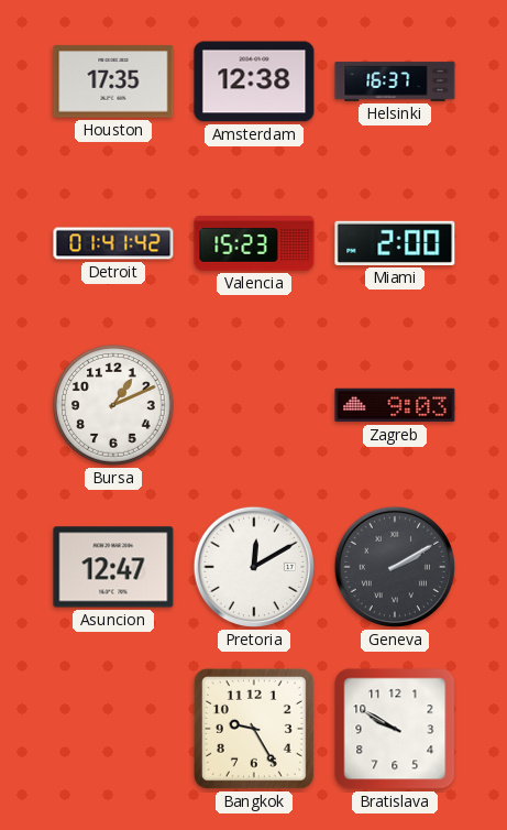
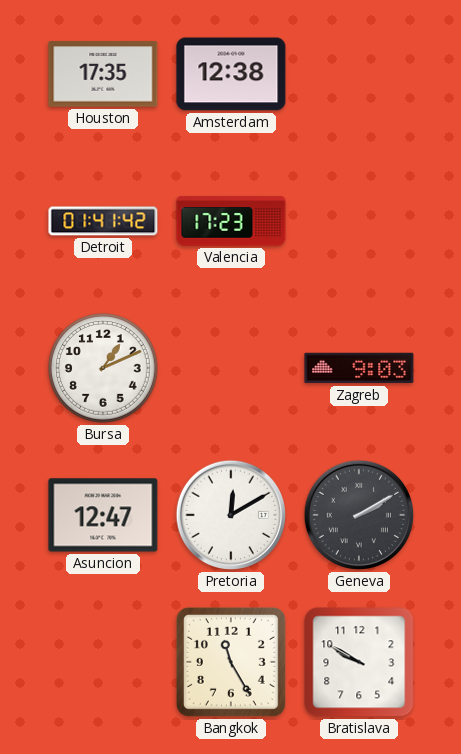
Helsinki: 16:37 -> none (395, 81)
Valencia: 15:23 -> 17:23 (231, 221)
Miami: 2:00 -> none (395, 243)
Bangkok: 9:25 -> 11:25 (231, 662)
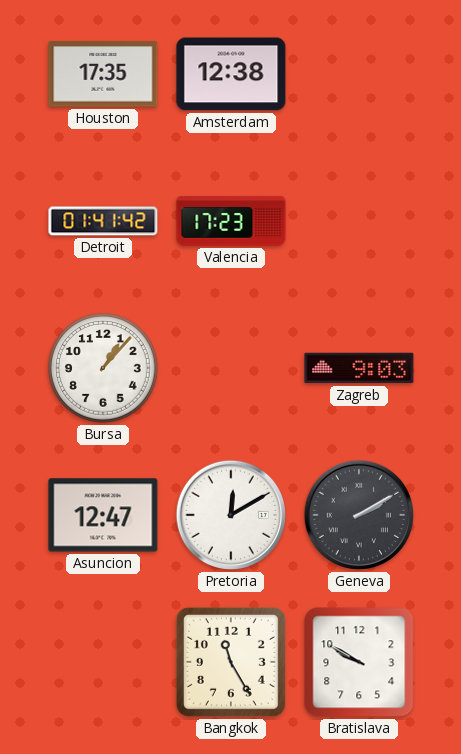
Bursa: 1:11 -> 1:07 (104, 369)
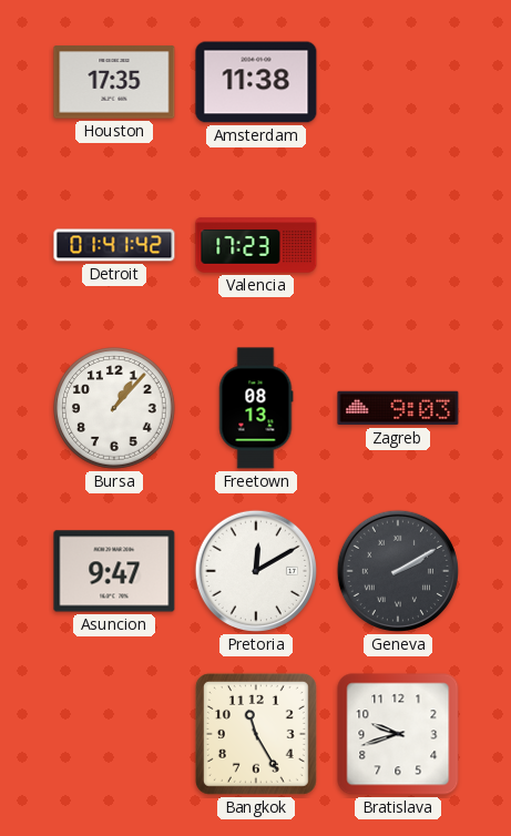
Amsterdam: 12:38 -> 11:38 (256, 82)
Freetown: none -> 08:13 (256, 408)
Asuncion: 12:47 -> 9:47 (114, 571)
Bratislava: 9:50 -> 9:42 (398, 734)
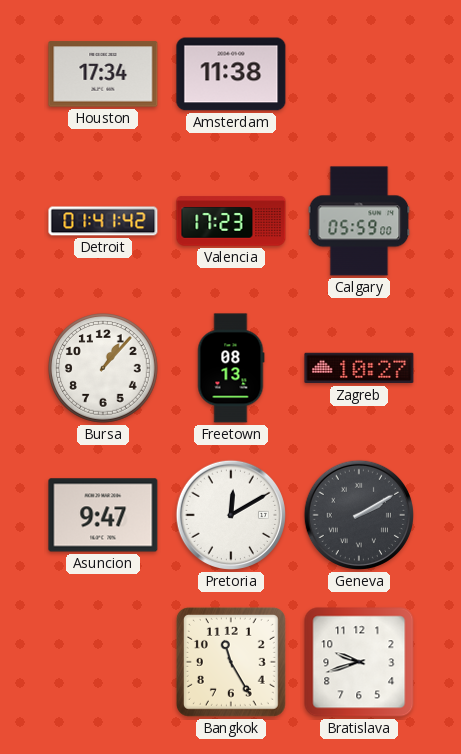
Houston: 17:35 -> 17:34 (103, 74)
Calgary: none -> 05:59 (359, 221)
Zagreb: 9:03 -> 10:27 (359, 368)
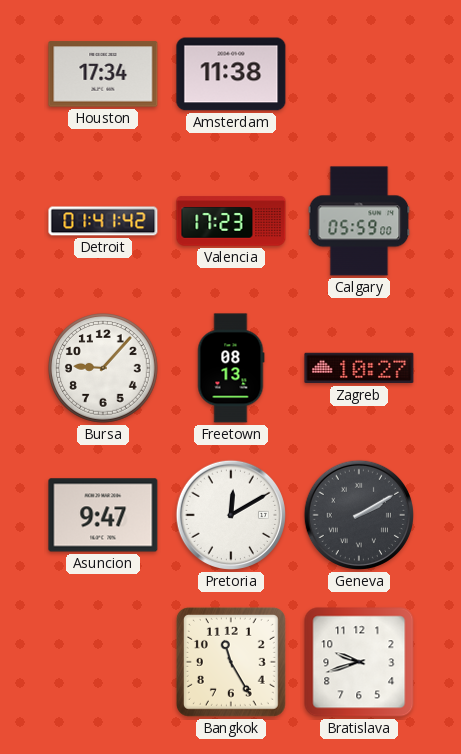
Bursa: 1:07 -> 9:07 (104, 369)
